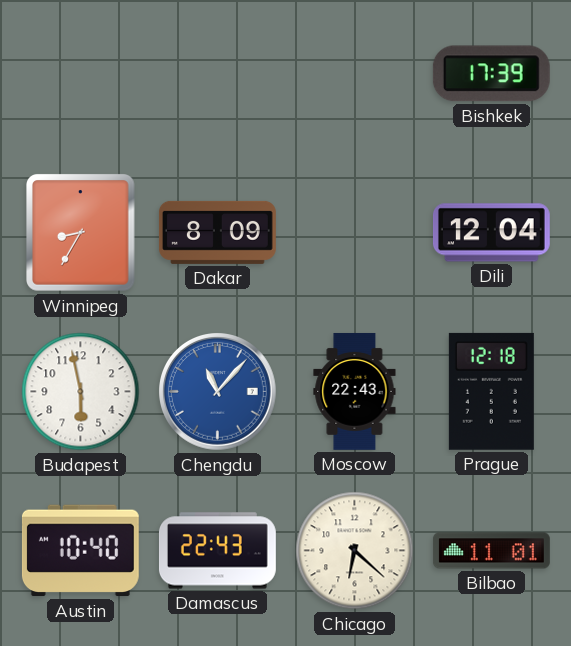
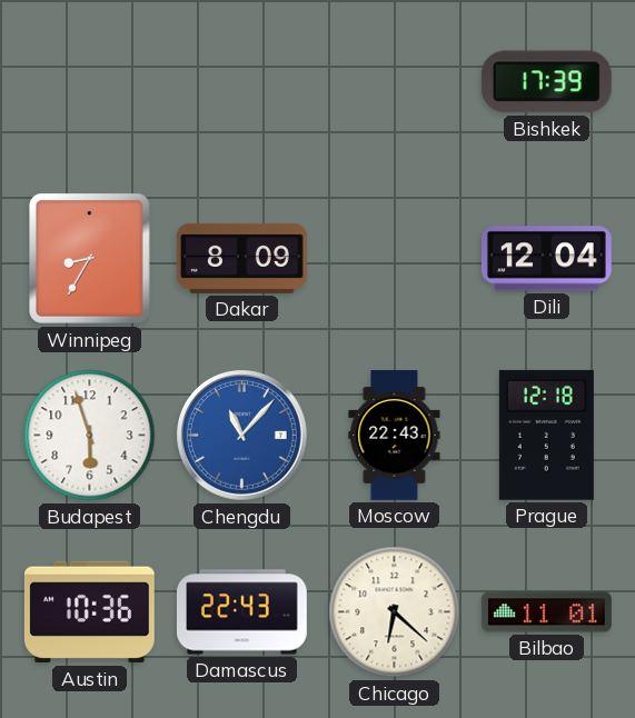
Budapest: 5:58 -> 5:57 (90, 436)
Austin: 10:40 -> 10:36 (89, 612)
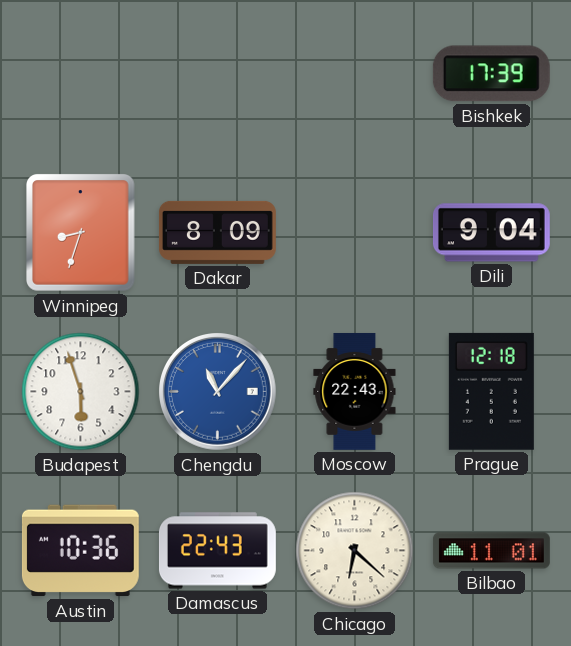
Winnipeg: 8:35 -> 8:33 (81, 233)
Dili: 12:04 -> 9:04 (491, 233)
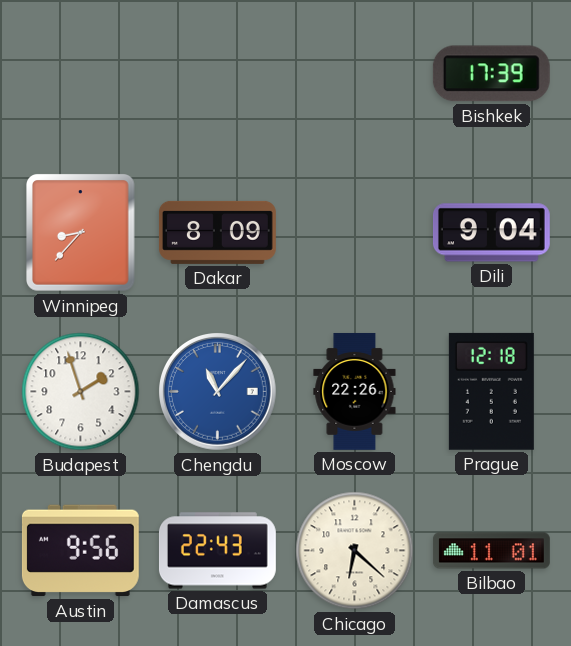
Winnipeg: 8:33 -> 8:37 (81, 233)
Budapest: 5:57 -> 1:57 (81, 392)
Moscow: 22:43 -> 22:26 (355, 391)
Austin: 10:36 -> 9:56 (80, 551)
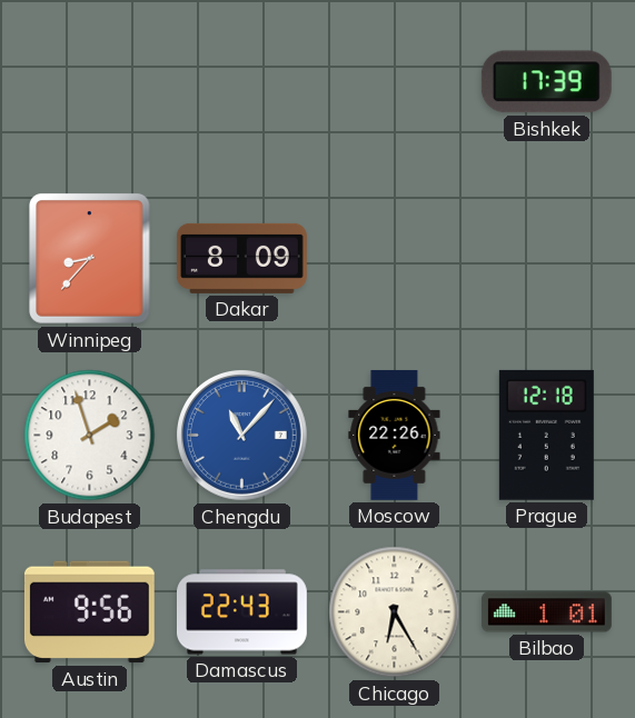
Dili: 9:04 -> none (491, 233)
Chicago: 6:22 -> 6:25 (395, 612)
Bilbao: 11:01 -> 1:01 (546, 612)
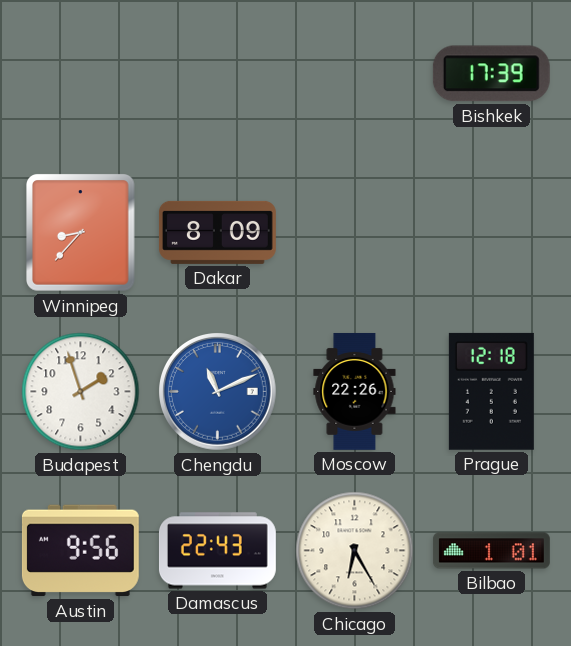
Chengdu: 11:07 -> 11:11 (218, 392)
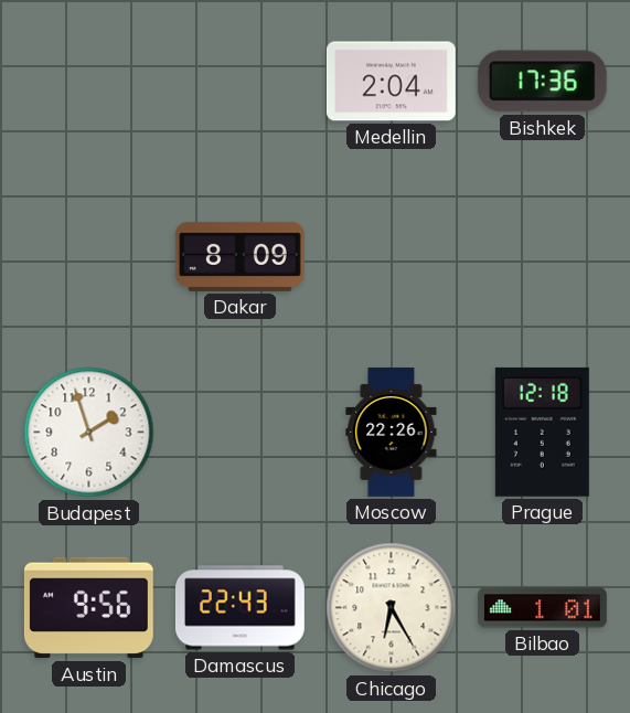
Medellin: none -> 2:04 (391, 82)
Bishkek: 17:39 -> 17:36 (542, 82)
Winnipeg: 8:37 -> none (81, 233)
Chengdu: 11:11 -> none (218, 392)
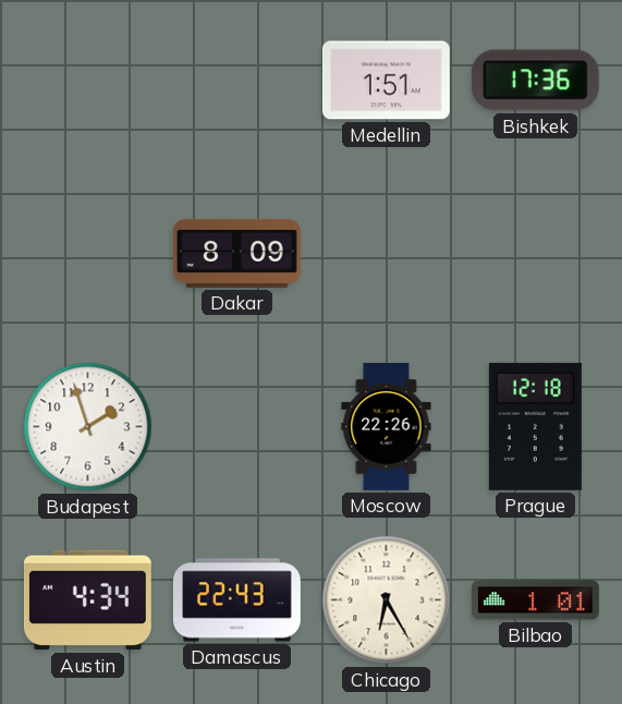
Medellin: 2:04 -> 1:51 (386, 81)
Austin: 9:56 -> 4:34 (87, 600)
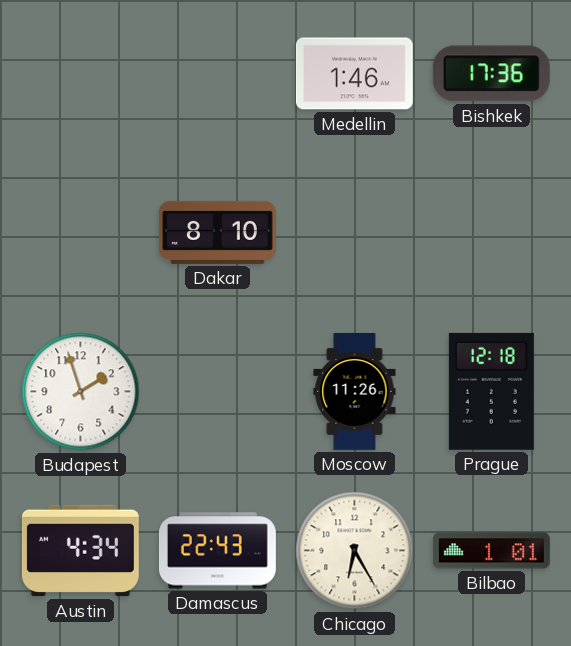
Medellin: 1:51 -> 1:46 (354, 74)
Dakar: 8:09 -> 8:10 (217, 232)
Moscow: 22:26 -> 11:26 (355, 391)
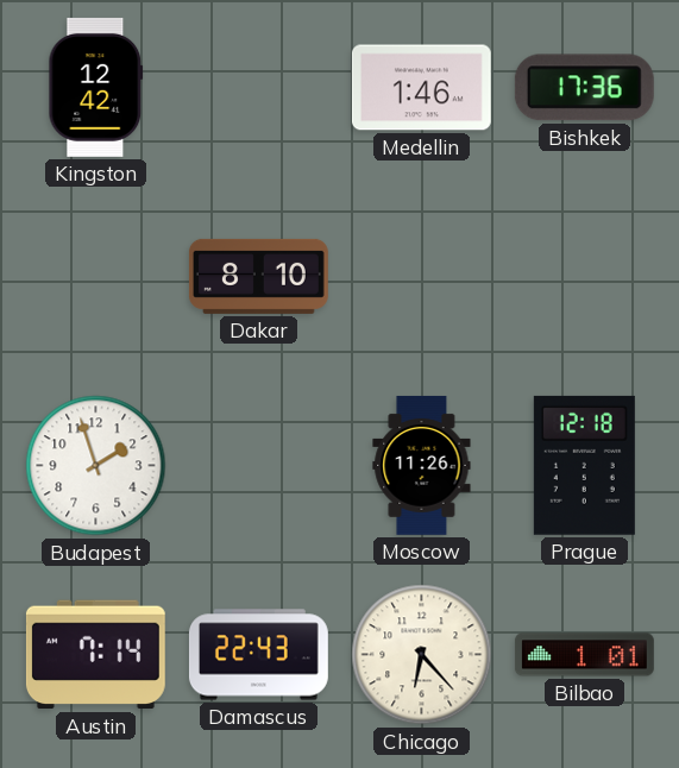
Kingston: none -> 12:42 (96, 87)
Austin: 4:34 -> 7:14 (95, 655)
Chicago: 6:25 -> 6:23 (422, 655)
